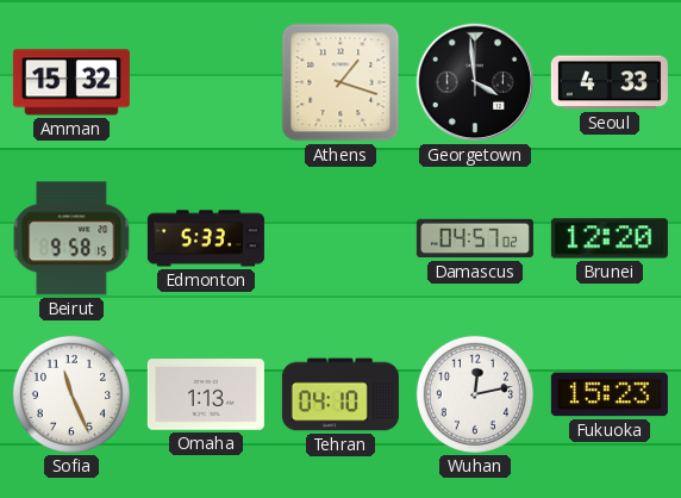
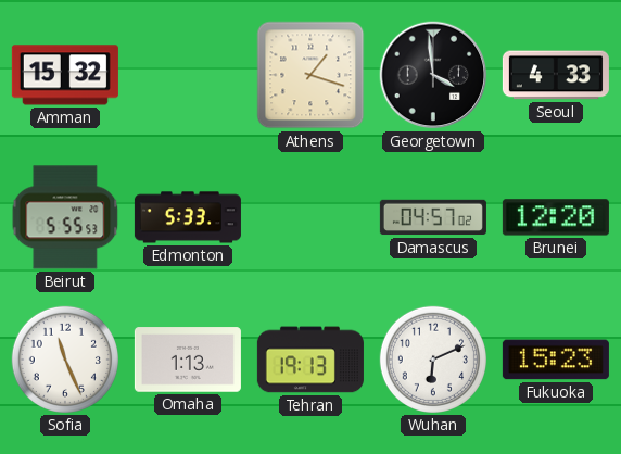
Beirut: 9:58 -> 5:55 (65, 217)
Tehran: 04:10 -> 19:13 (310, 360)
Wuhan: 12:13 -> 6:11 (433, 360)
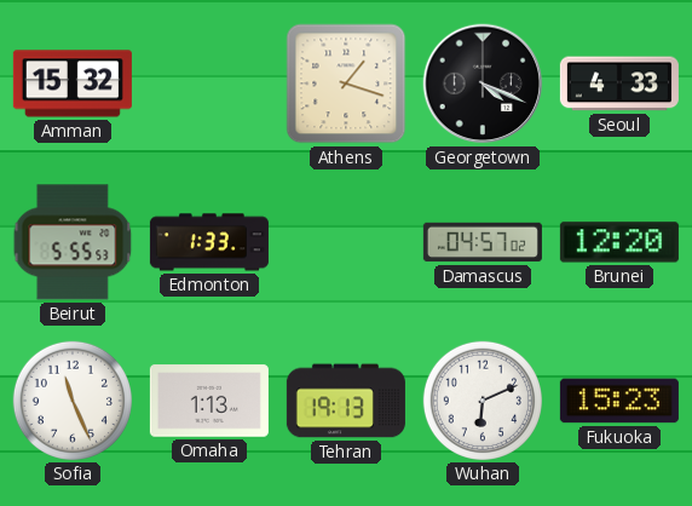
Georgetown: 3:59 -> 4:19 (483, 84)
Edmonton: 5:33 -> 1:33 (209, 242)
